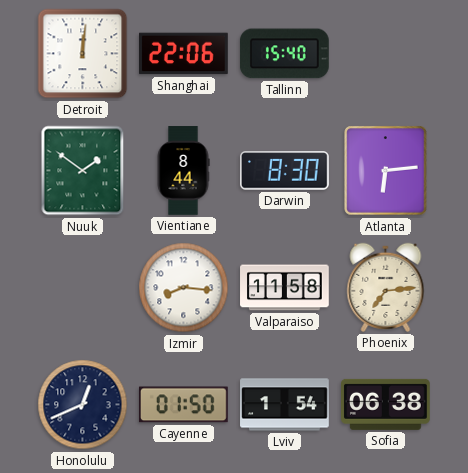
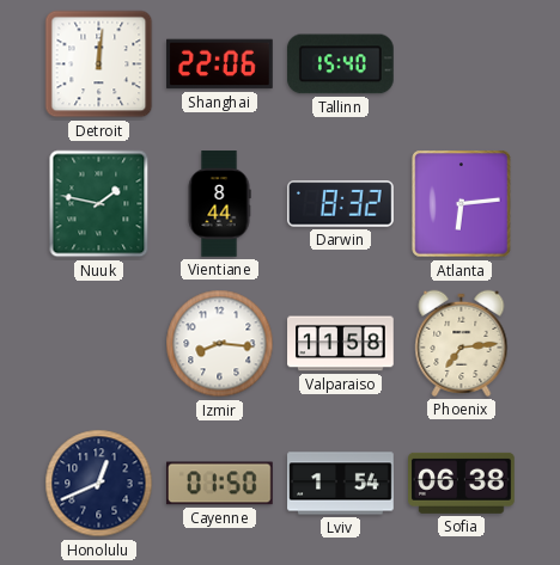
Nuuk: 1:51 -> 1:47 (99, 204)
Darwin: 8:30 -> 8:32 (340, 204)
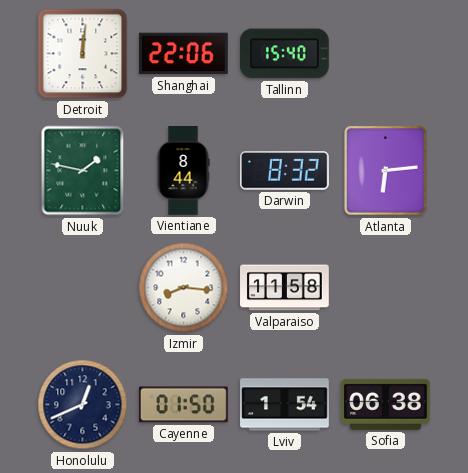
Phoenix: 7:14 -> none (462, 343)
